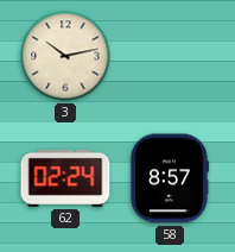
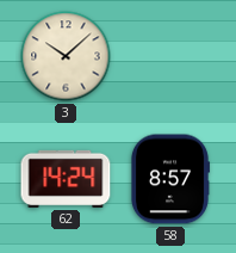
3: 10:13 -> 10:08 (66, 56)
62: 02:24 -> 14:24 (66, 179)
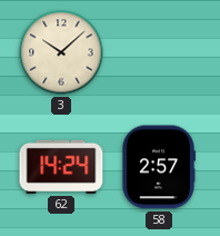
58: 8:57 -> 2:57 (158, 167)
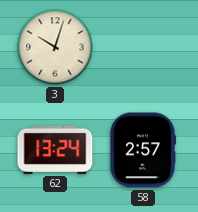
3: 10:08 -> 10:03 (55, 47)
62: 14:24 -> 13:24 (55, 150)
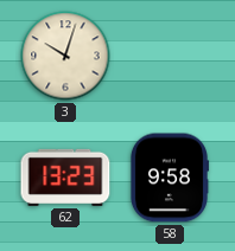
62: 13:24 -> 13:23 (65, 178)
58: 2:57 -> 9:58 (169, 178)
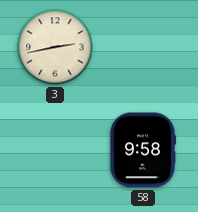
3: 10:03 -> 2:43 (55, 47)
62: 13:23 -> none (65, 178)
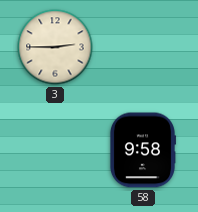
3: 2:43 -> 2:45 (55, 47)
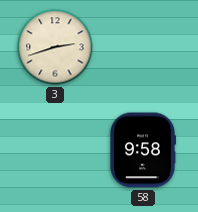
3: 2:45 -> 2:42 (55, 47)
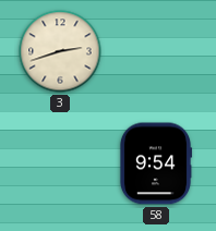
58: 9:58 -> 9:54 (155, 163)
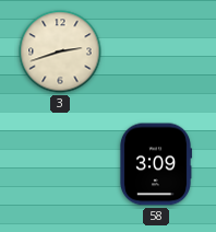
58: 9:54 -> 3:09 (155, 164)
